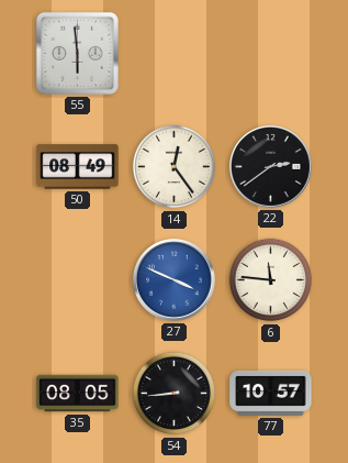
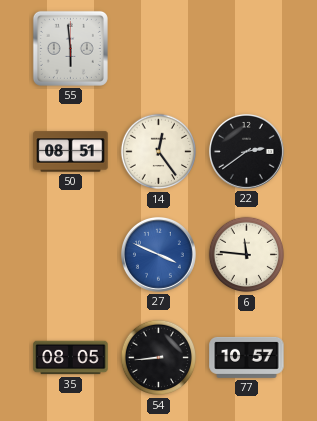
50: 08:49 -> 08:51 (71, 152)
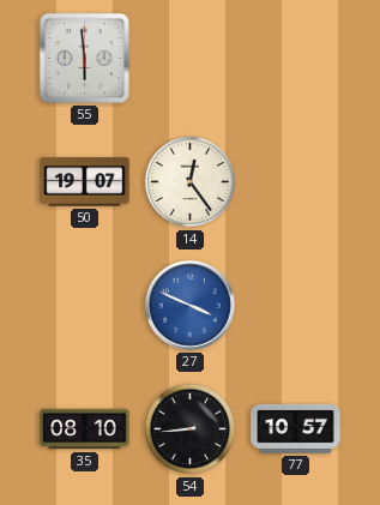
50: 08:51 -> 19:07 (85, 182)
22: 2:39 -> none (246, 151)
6: 11:46 -> none (247, 255)
35: 08:05 -> 08:10 (85, 429)
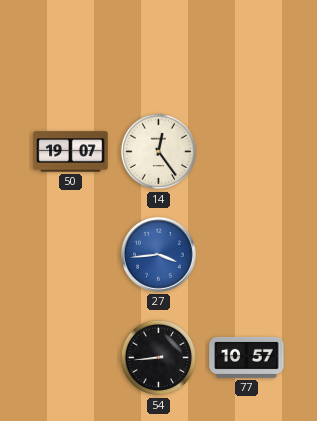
55: 5:59 -> none (84, 58)
27: 3:49 -> 3:44 (158, 254)
35: 08:10 -> none (85, 429)
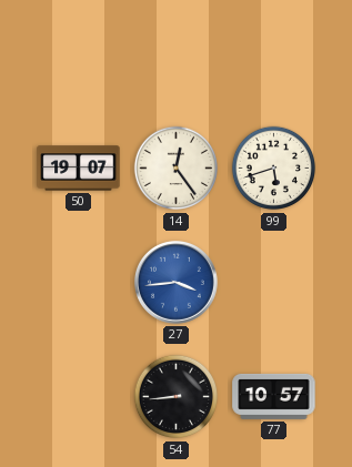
99: none -> 5:42 (274, 169)
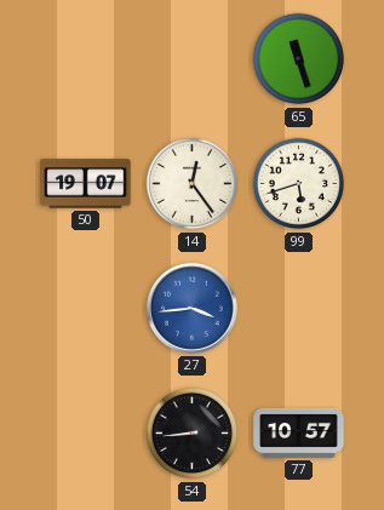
65: none -> 11:27 (299, 59)
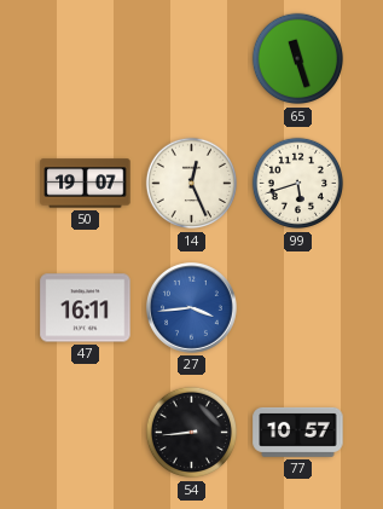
14: 12:24 -> 12:26 (192, 184)
47: none -> 16:11 (86, 308)
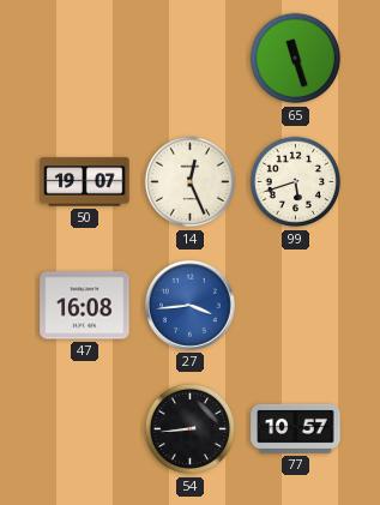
47: 16:11 -> 16:08 (85, 306)
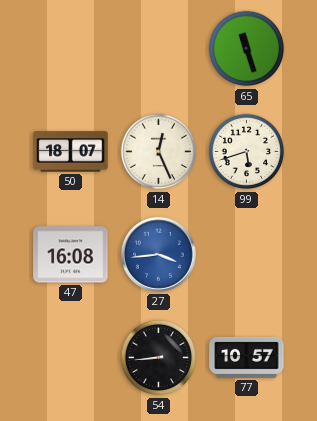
50: 19:07 -> 18:07 (71, 152)
